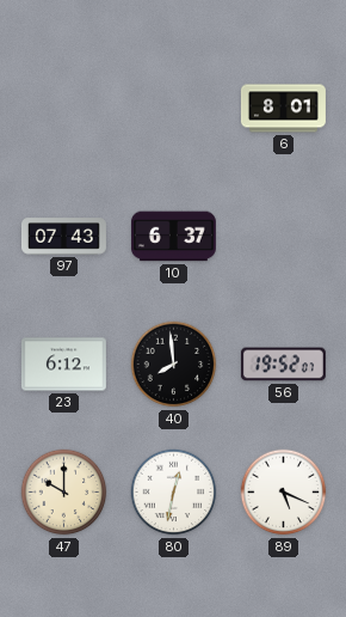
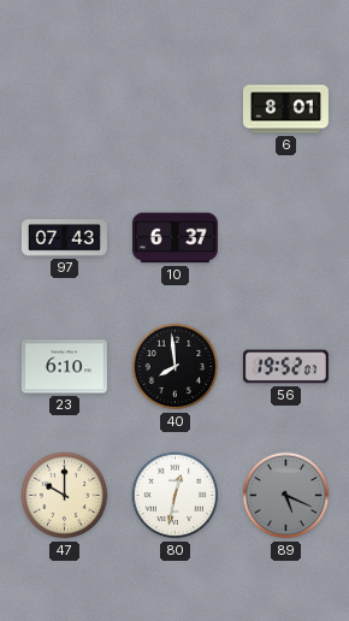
23: 6:12 -> 6:10 (64, 367)
89 dial: white -> grey (286, 496)
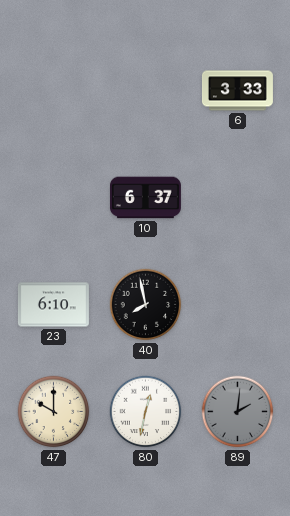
6: 8:01 -> 3:33 (237, 91)
97: 07:43 -> none (64, 238)
40: 7:59 -> 7:58 (146, 305)
56: 19:52 -> none (285, 367)
89: 5:19 -> 2:01 (238, 412)
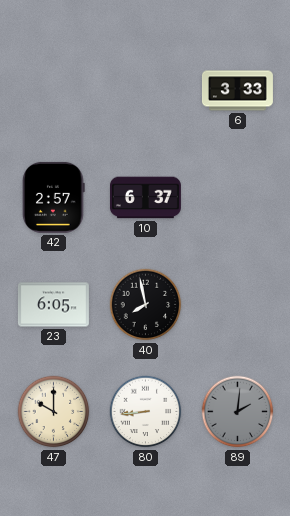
42: none -> 2:57 (54, 197)
23: 6:10 -> 6:05 (53, 305)
80: 12:32 -> 8:44 (146, 412)
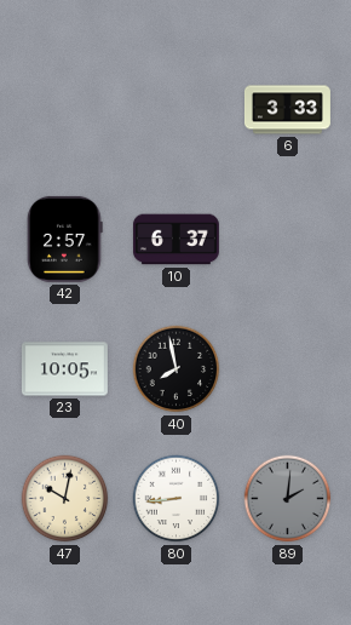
23: 6:05 -> 10:05 (64, 369)
47: 10:00 -> 10:02 (65, 499)
